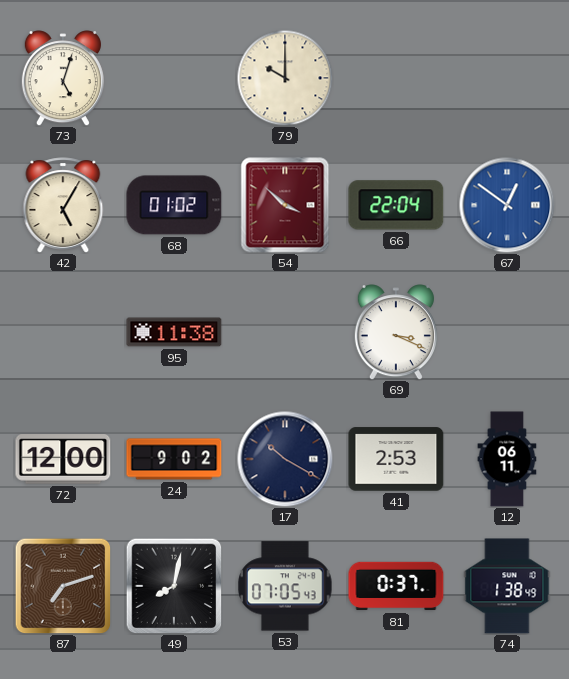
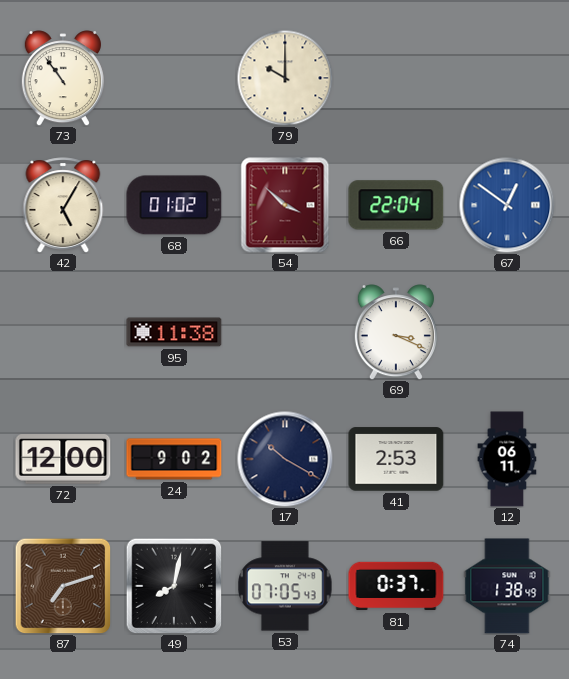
73: 5:03 -> 10:54 (63, 78)
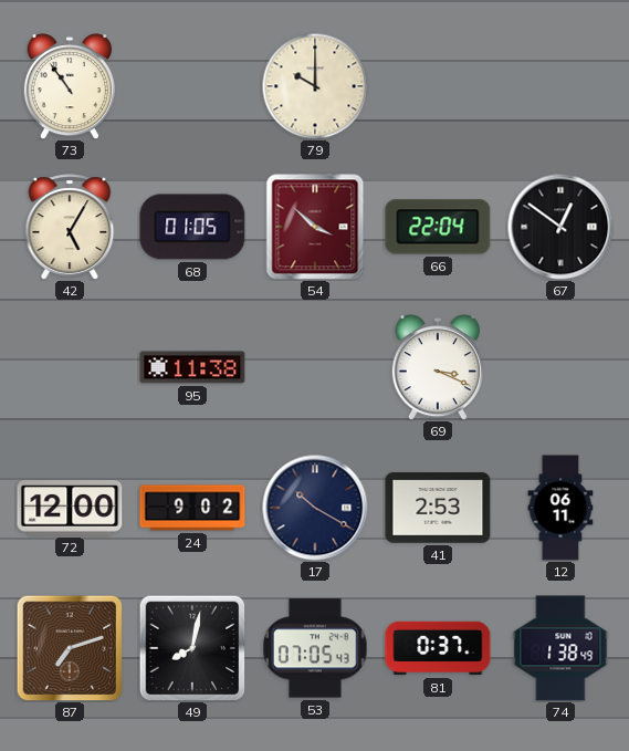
68: 01:02 -> 01:05 (192, 227)
67 dial: blue -> black (560, 227)
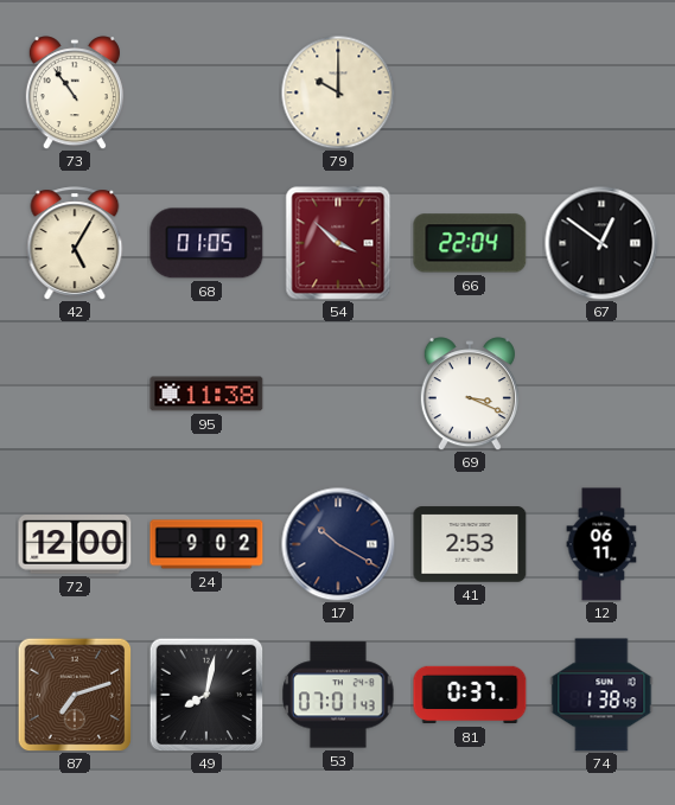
53: 07:05 -> 07:01 (338, 695)
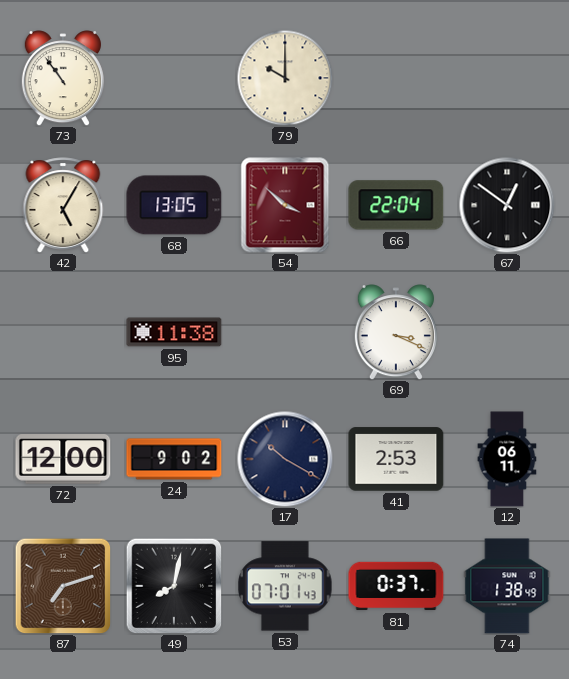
68: 01:05 -> 13:05 (174, 205)
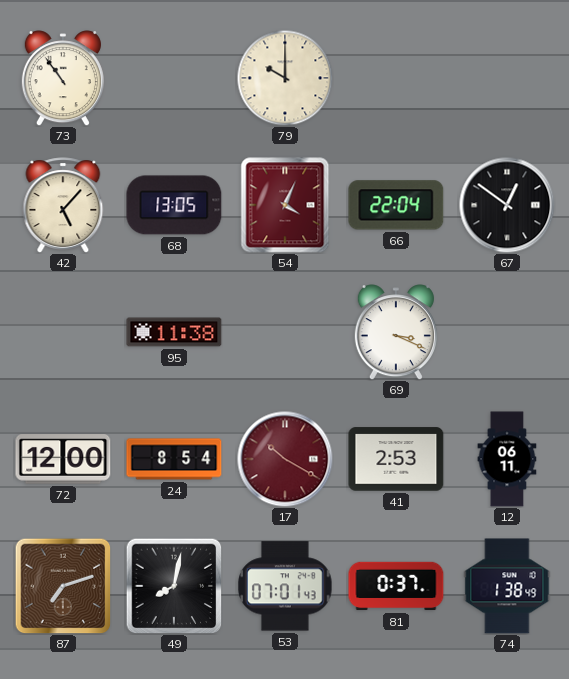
42: 5:05 -> 5:07 (63, 205)
54: 3:52 -> 4:04 (285, 205)
24: 9:02 -> 8:54 (174, 459)
17 dial: navy -> burgundy (285, 459)
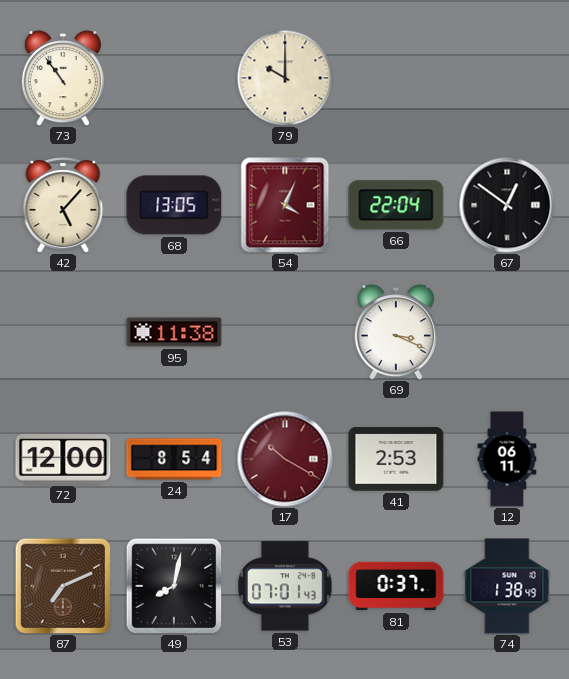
87: 7:12 -> 7:11 (63, 586)
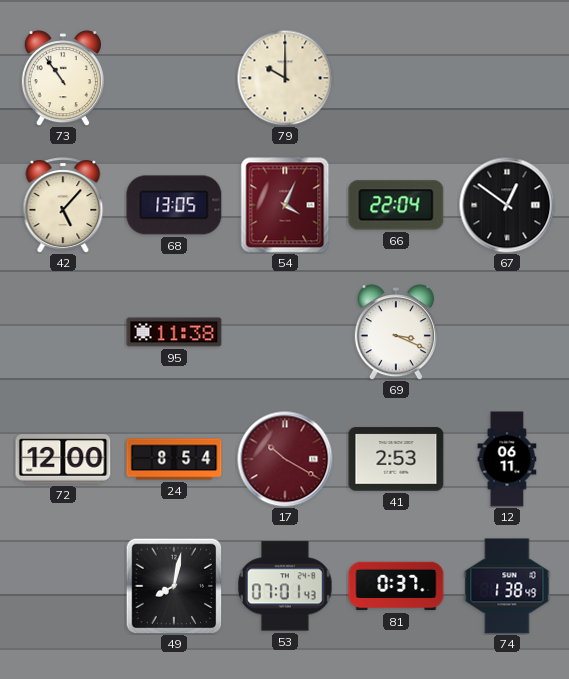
87: 7:11 -> none (63, 586)
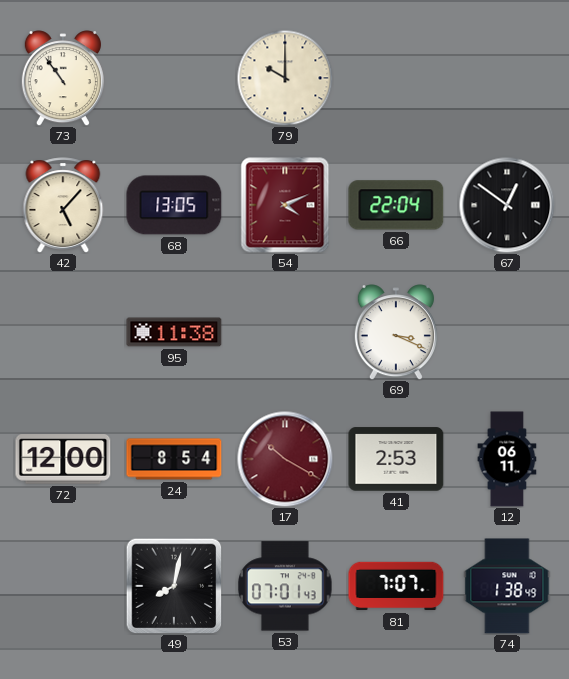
54: 4:04 -> 4:11 (285, 205)
81: 0:37 -> 7:07 (396, 586)
